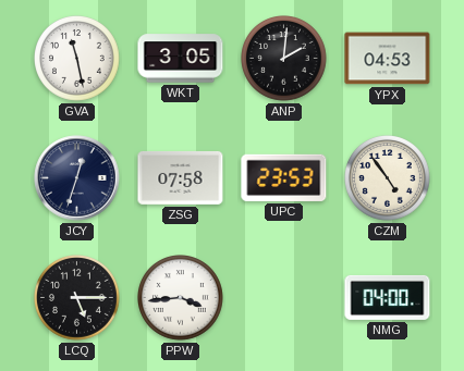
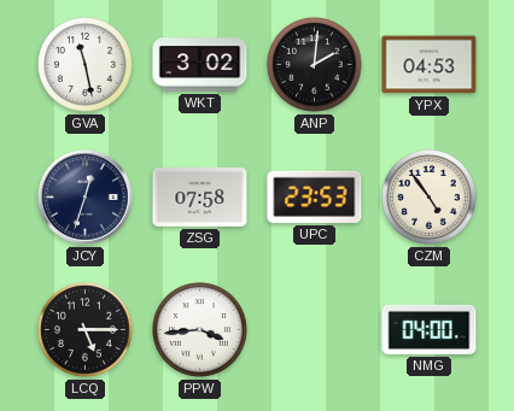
WKT: 3:05 -> 3:02 (200, 65)
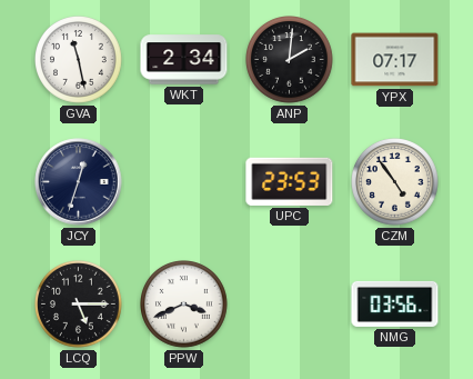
WKT: 3:02 -> 2:34 (184, 60)
YPX: 04:53 -> 07:17 (395, 60)
ZSG: 07:58 -> none (200, 196)
PPW: 3:44 -> 3:41 (184, 305)
NMG: 04:00 -> 03:56 (395, 303)
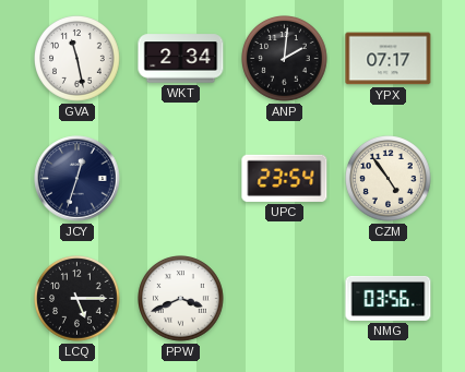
UPC: 23:53 -> 23:54 (285, 178)
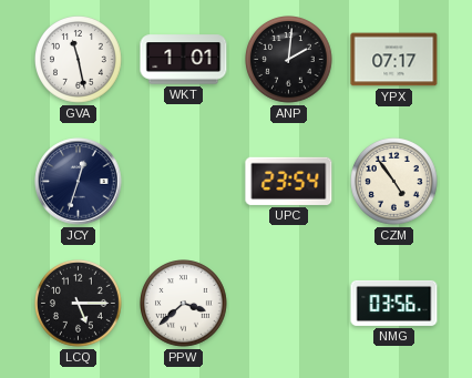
WKT: 2:34 -> 1:01 (184, 60)
PPW: 3:41 -> 3:38 (184, 304)
